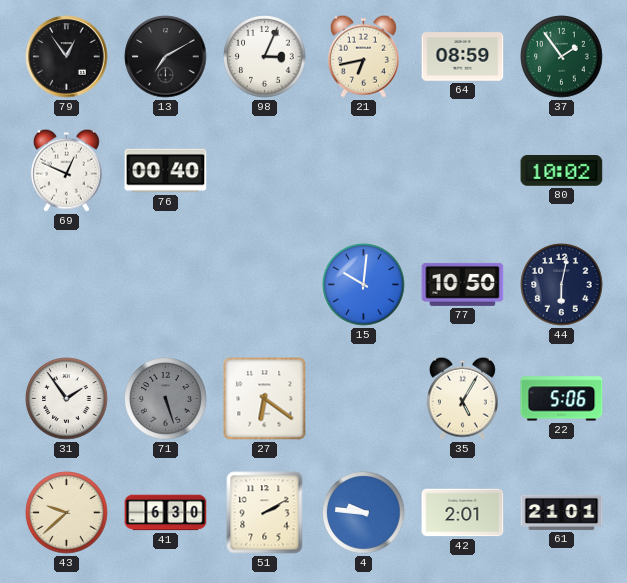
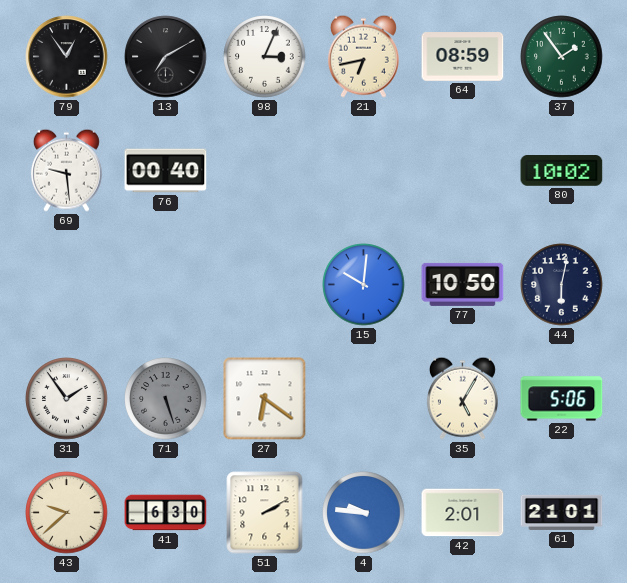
69: 12:49 -> 9:29 (66, 170)
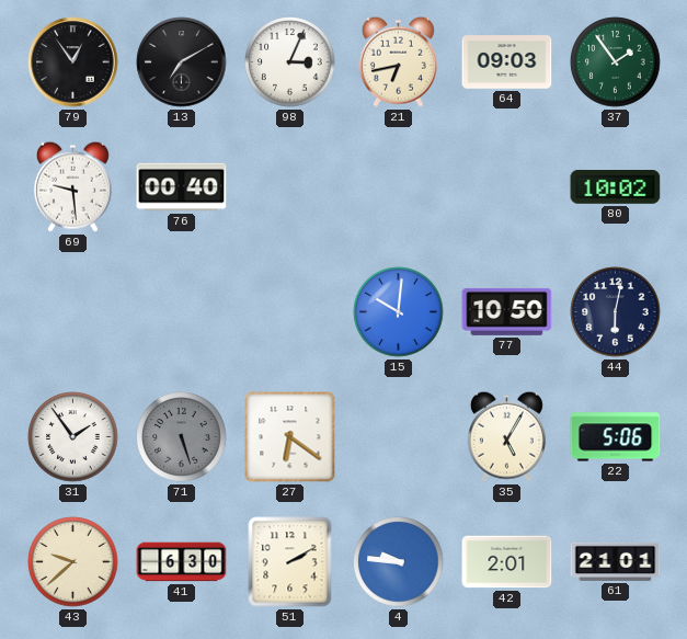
64: 08:59 -> 09:03 (507, 62)
